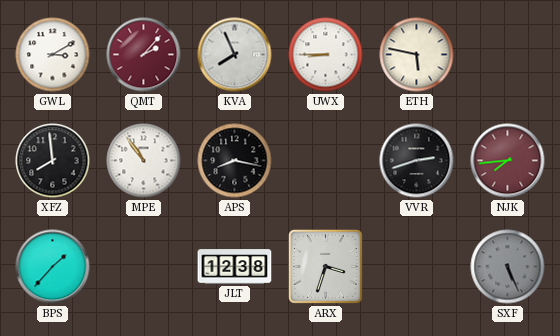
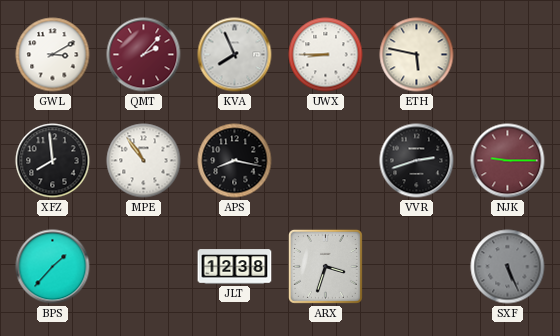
NJK: 7:44 -> 9:15 (508, 161)
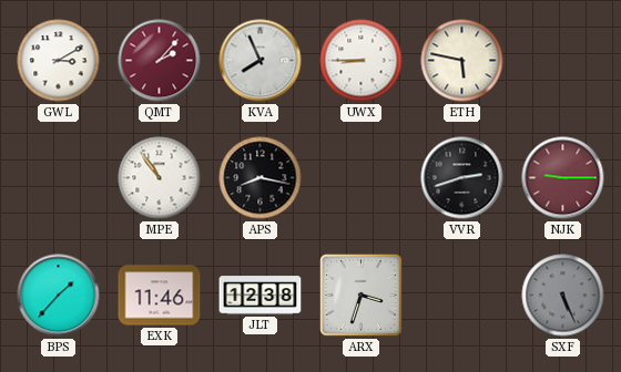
XFZ: 7:59 -> none (53, 161)
EXK: none -> 11:46 (160, 296)
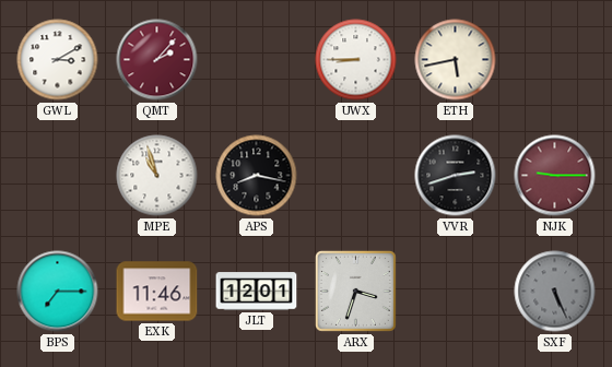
KVA: 7:56 -> none (261, 61)
ETH: 5:47 -> 5:43 (456, 60)
MPE: 10:54 -> 10:57 (157, 176)
BPS: 1:37 -> 7:15 (58, 292)
JLT: 12:38 -> 12:01 (257, 292)
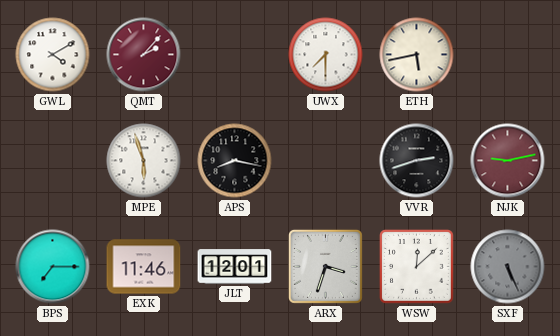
GWL: 3:10 -> 4:10 (53, 55)
UWX: 8:45 -> 7:30 (326, 55)
MPE: 10:57 -> 5:57 (144, 161)
NJK: 9:15 -> 9:13 (508, 161)
WSW: none -> 12:08 (417, 267)
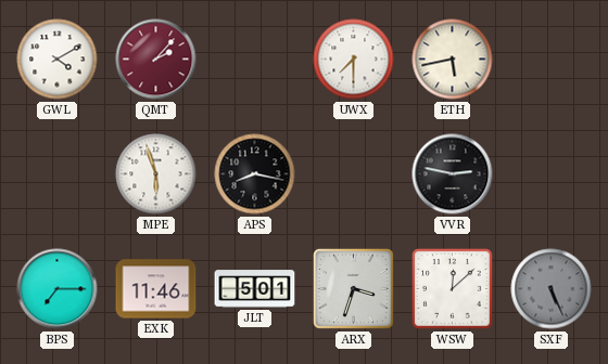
VVR: 2:42 -> 2:47 (453, 174)
NJK: 9:13 -> none (508, 161)
JLT: 12:01 -> 5:01 (255, 289)
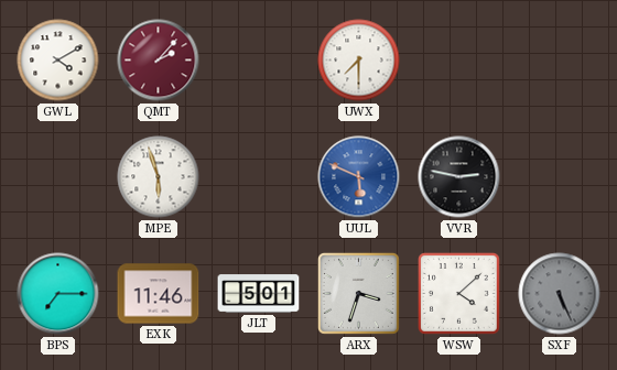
ETH: 5:43 -> none (453, 60)
APS: 8:17 -> none (255, 174)
UUL: none -> 5:49 (359, 177)
WSW: 12:08 -> 4:08 (459, 294)
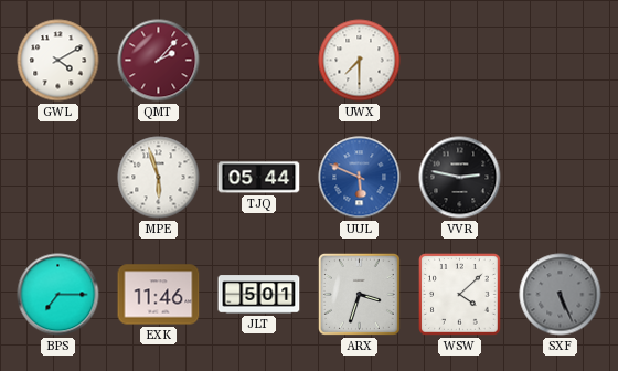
TJQ: none -> 05:44 (259, 178)
